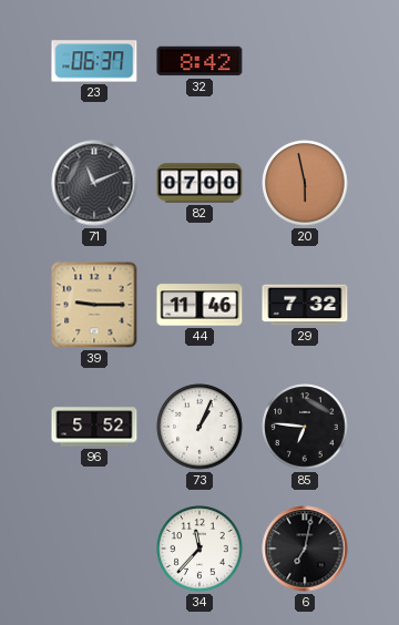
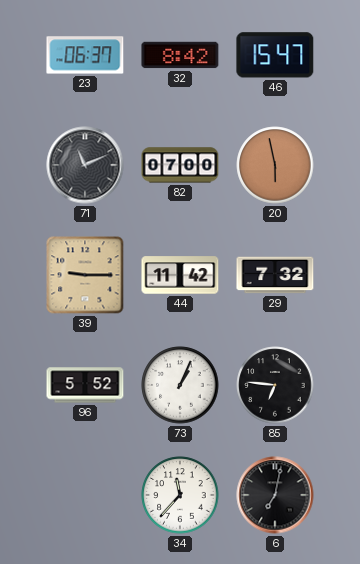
46: none -> 15:47 (275, 55)
44: 11:46 -> 11:42 (180, 275)
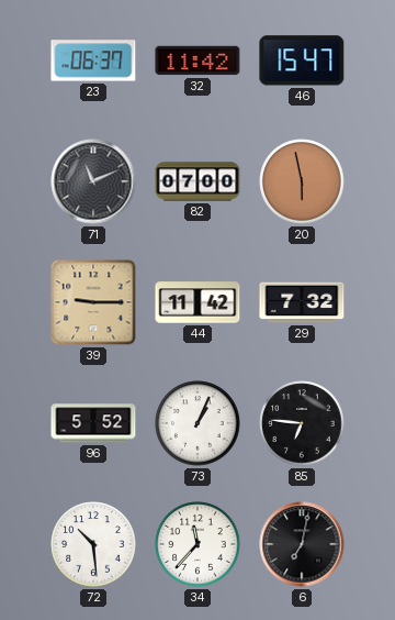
32: 8:42 -> 11:42 (198, 60)
72: none -> 10:29 (93, 544)
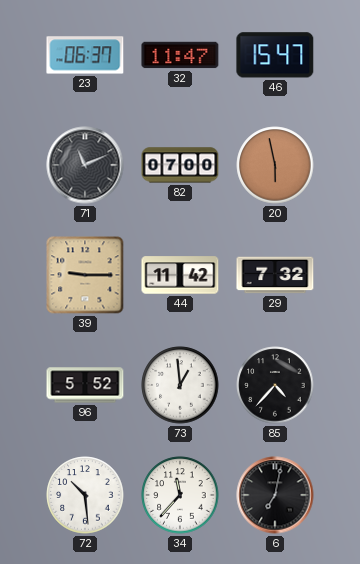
32: 11:42 -> 11:47 (180, 55)
73: 1:04 -> 12:59 (180, 385)
85: 6:46 -> 4:37 (275, 385)
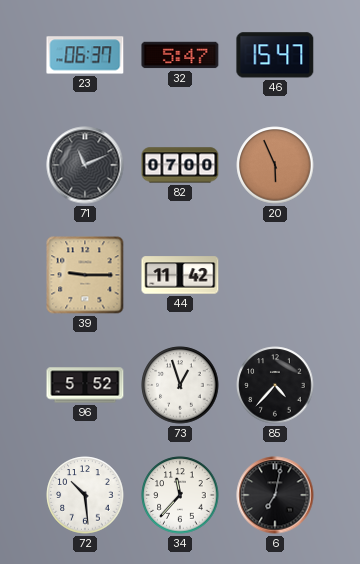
32: 11:47 -> 5:47 (180, 55)
20: 5:58 -> 5:56 (275, 165)
29: 7:32 -> none (275, 275)
73: 12:59 -> 12:57 (180, 385)
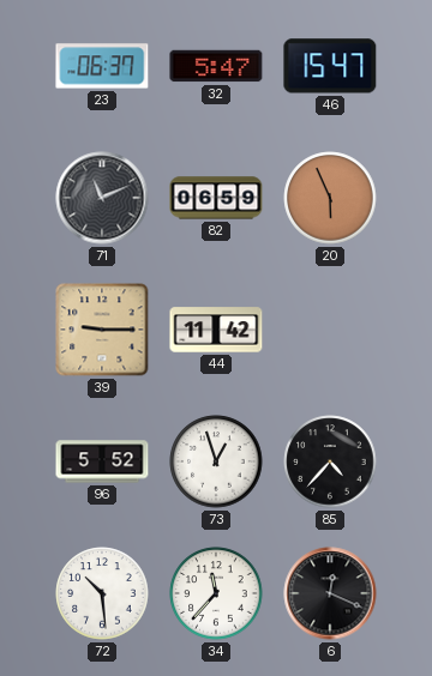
82: 07:00 -> 06:59 (216, 198)
6: 7:02 -> 12:19 (330, 593)
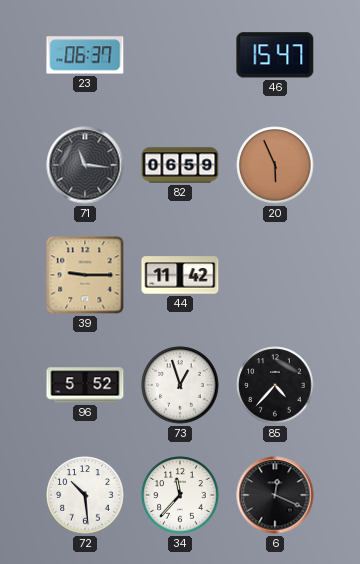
32: 5:47 -> none (216, 66)
71: 11:11 -> 11:16 (85, 165)
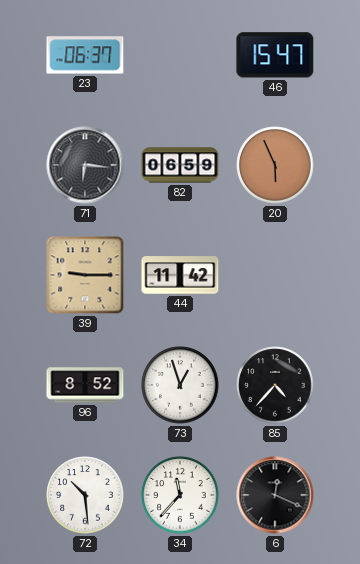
71: 11:16 -> 6:16 (85, 165)
96: 5:52 -> 8:52 (85, 385)
